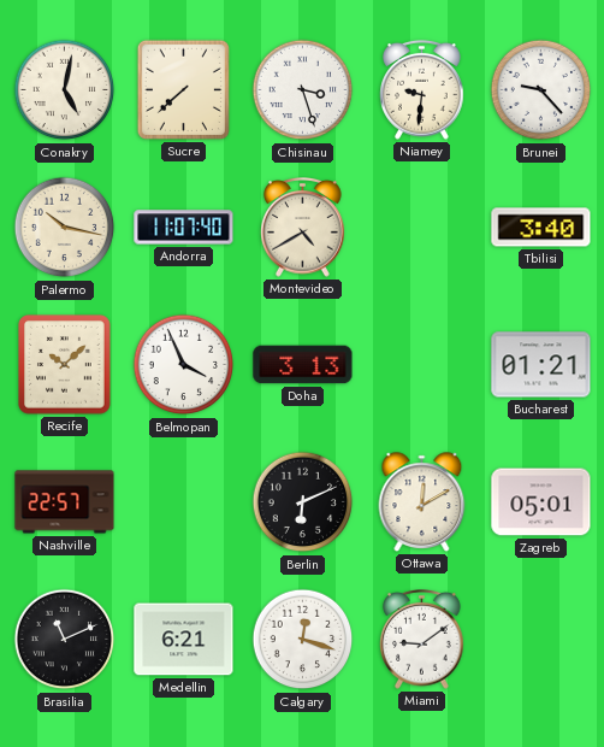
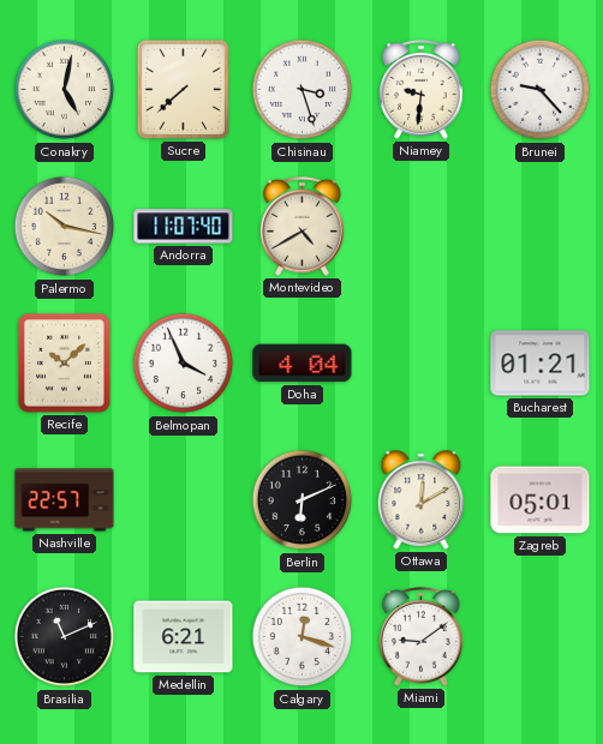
Tbilisi: 3:40 -> none (541, 228)
Doha: 3:13 -> 4:04 (303, 364)
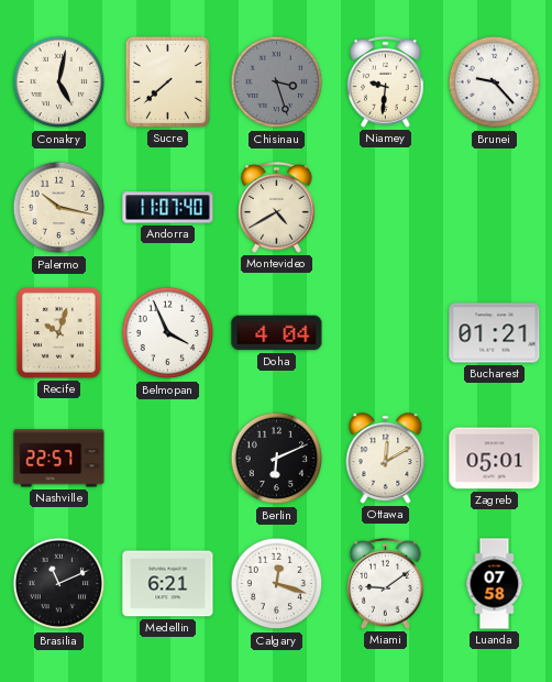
Chisinau dial: white -> grey (277, 82)
Recife: 10:08 -> 10:03 (59, 333)
Luanda: none -> 07:58 (495, 584)
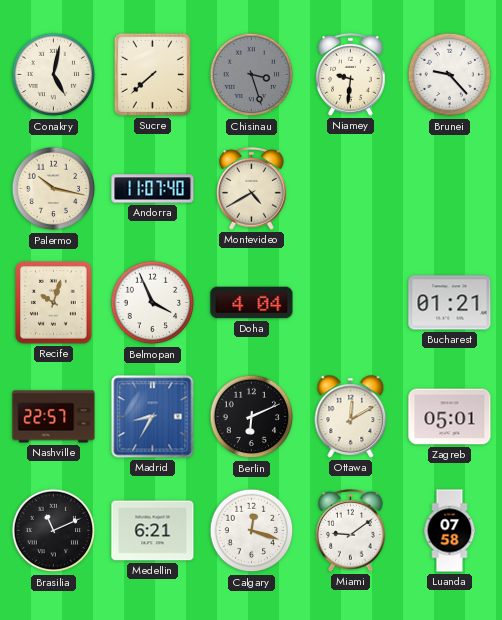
Madrid: none -> 8:35 (153, 417)
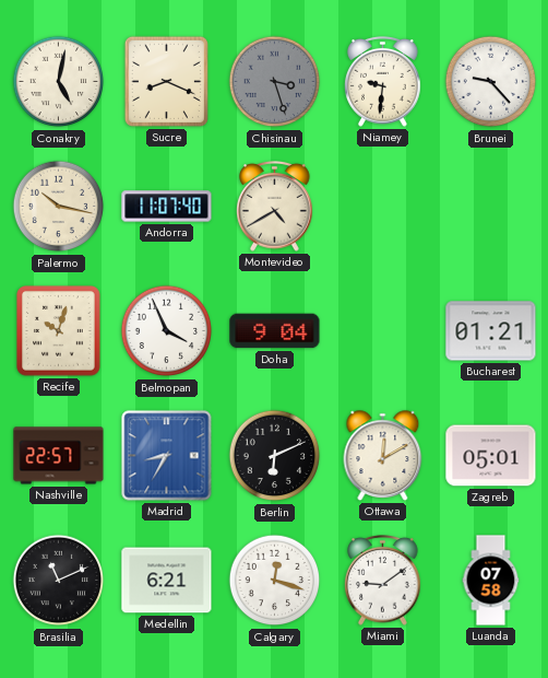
Sucre: 7:38 -> 8:19 (166, 81)
Doha: 4:04 -> 9:04 (275, 331)
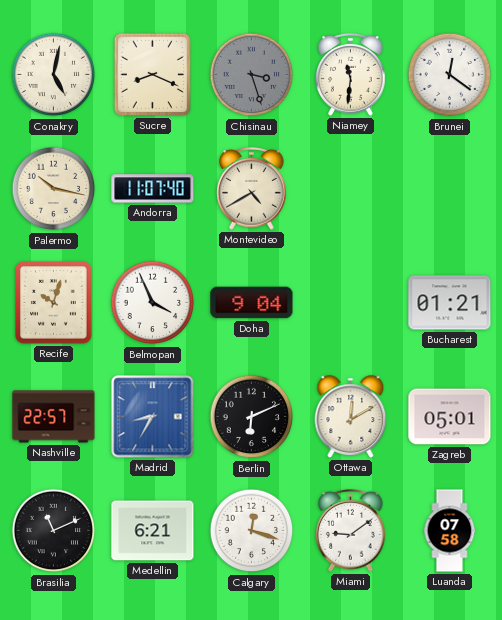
Niamey: 9:31 -> 11:31 (351, 75)
Brunei: 9:23 -> 12:21 (450, 75)
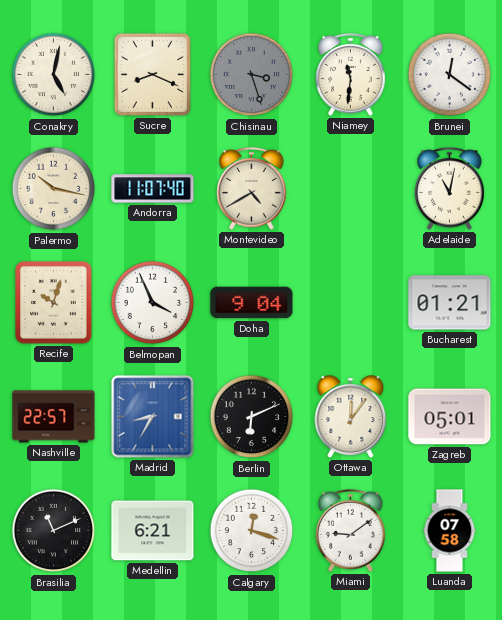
Adelaide: none -> 11:02 (450, 189)
Ottawa: 12:10 -> 12:06 (351, 417)
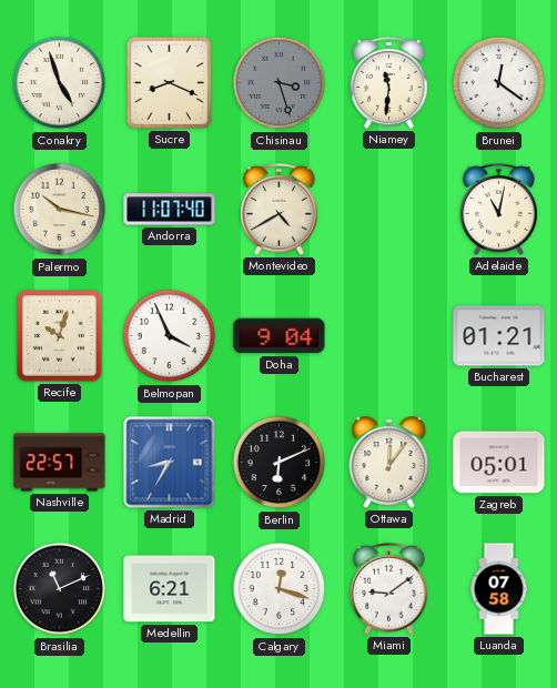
Conakry: 5:02 -> 4:57 (60, 83)
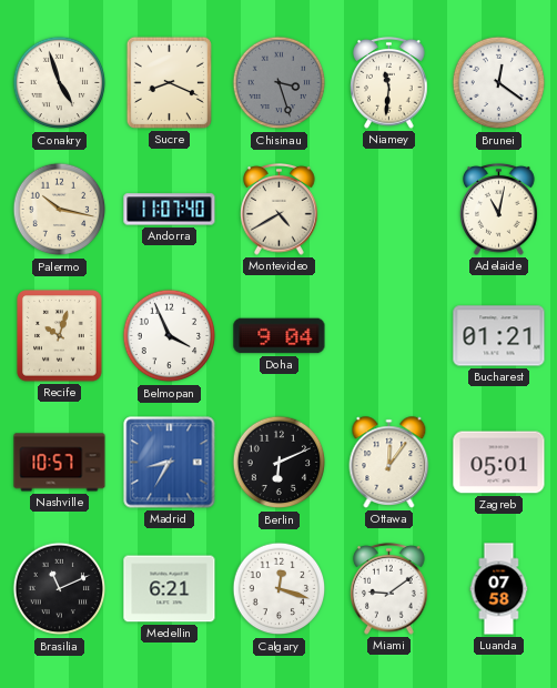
Nashville: 22:57 -> 10:57 (60, 463)
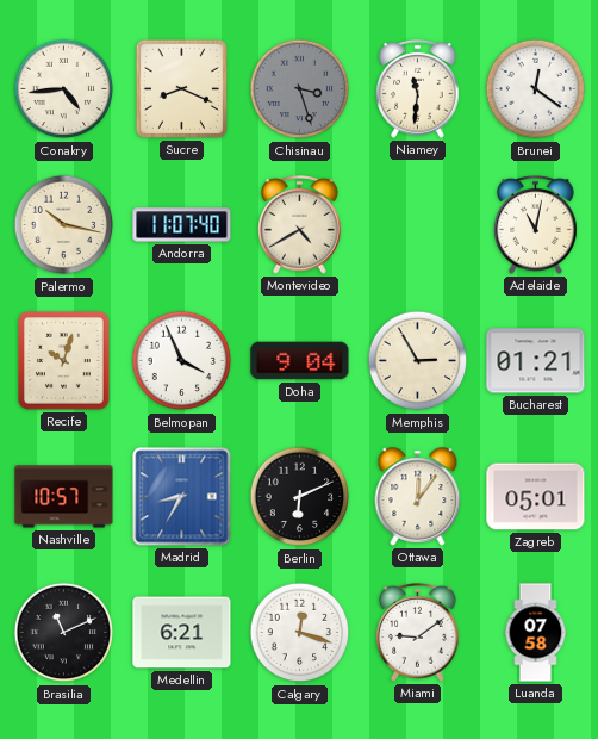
Conakry: 4:57 -> 4:44 (64, 89)
Memphis: none -> 2:55 (418, 361)
